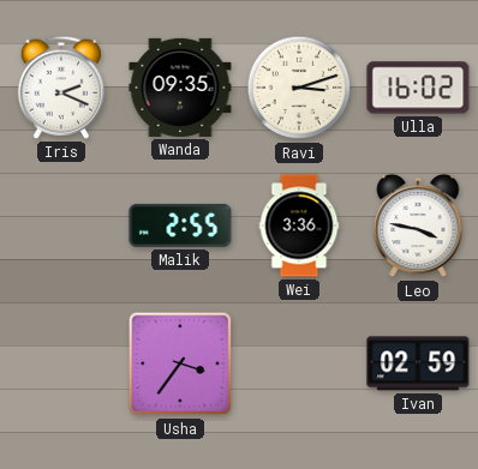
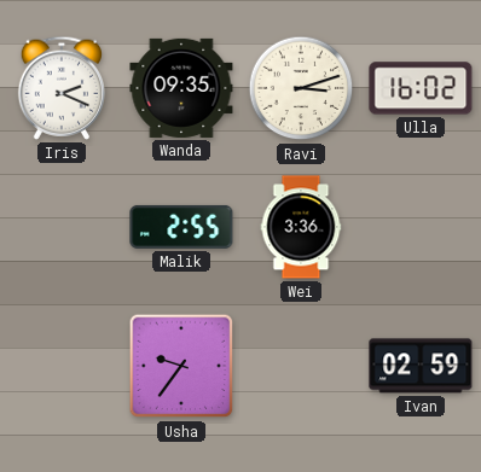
Leo: 3:47 -> none (418, 226)
Usha: 3:36 -> 9:36 (181, 366)
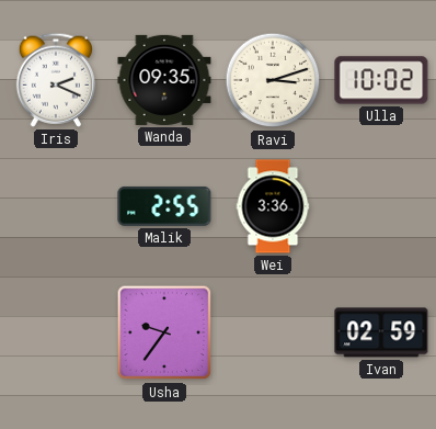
Ulla: 16:02 -> 10:02 (381, 80)
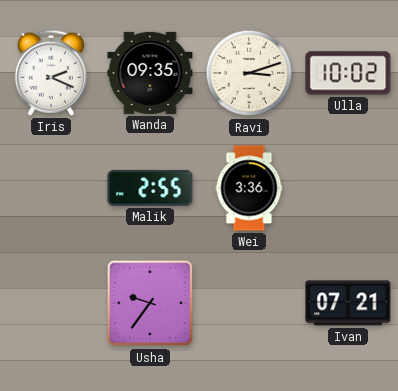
Ivan: 02:59 -> 07:21 (348, 303)
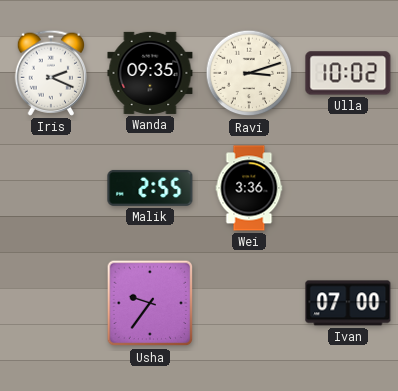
Ivan: 07:21 -> 07:00 (348, 303)
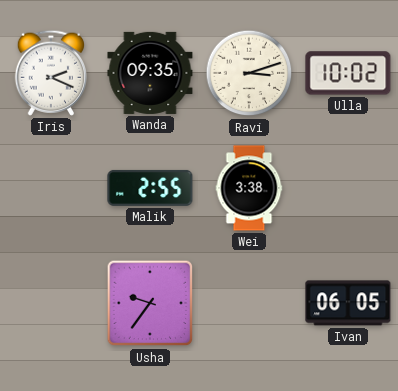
Wei: 3:36 -> 3:38 (249, 188)
Ivan: 07:00 -> 06:05 (348, 303)
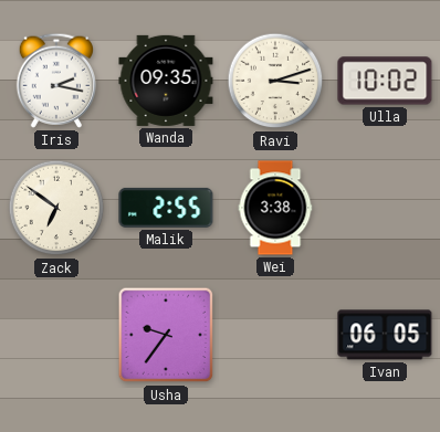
Iris: 2:19 -> 2:17 (55, 81)
Zack: none -> 6:51 (56, 208)
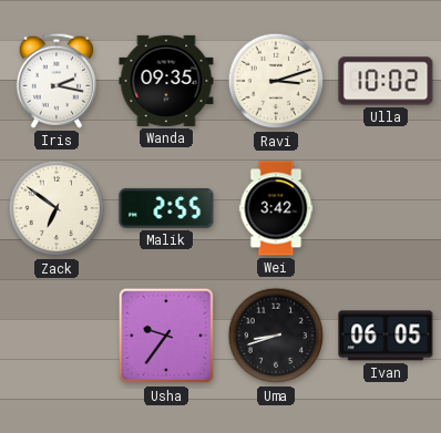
Wei: 3:38 -> 3:42 (276, 208)
Uma: none -> 8:42 (276, 336)
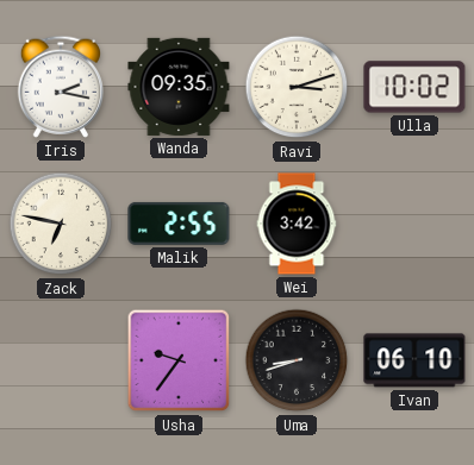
Zack: 6:51 -> 6:47 (61, 224)
Ivan: 06:05 -> 06:10 (414, 360)
